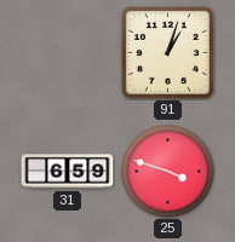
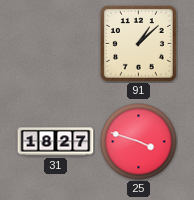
91: 1:03 -> 1:08 (138, 43)
31: 6:59 -> 18:27 (56, 142)
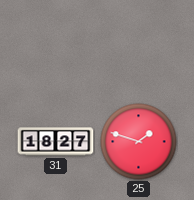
91: 1:08 -> none (138, 43)
25: 3:48 -> 1:48 (139, 142)
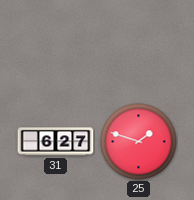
31: 18:27 -> 6:27 (56, 142)
